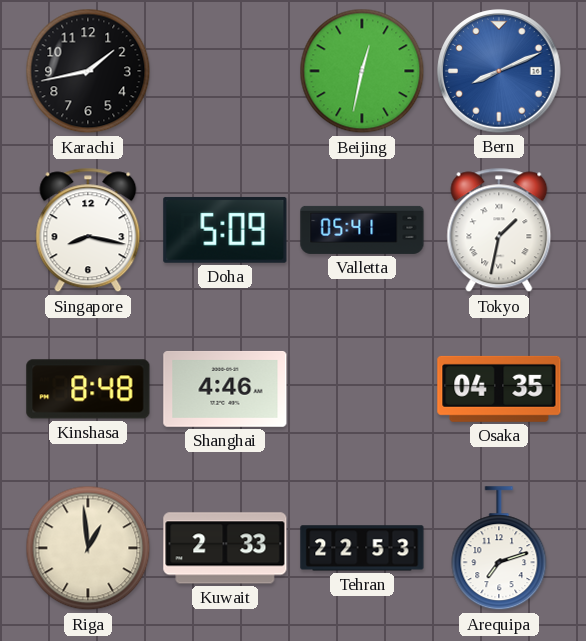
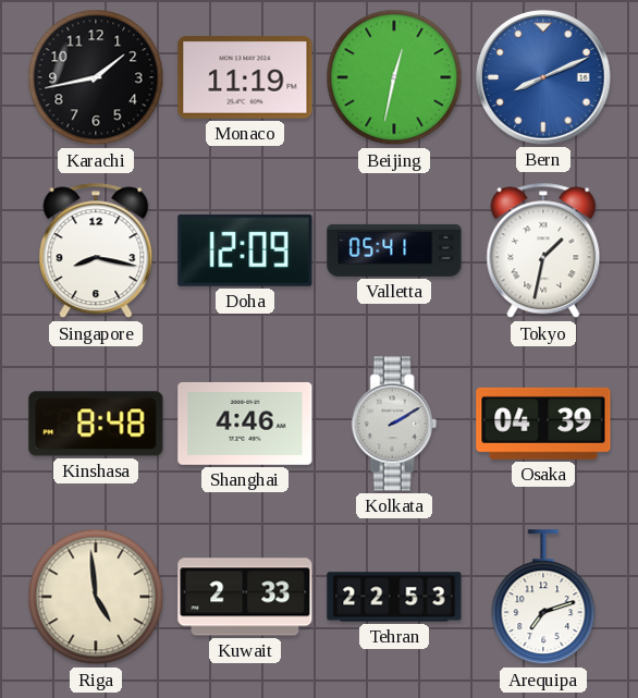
Monaco: none -> 11:19 (245, 77)
Doha: 5:09 -> 12:09 (245, 250)
Kolkata: none -> 2:10 (394, 424)
Osaka: 04:35 -> 04:39 (543, 424)
Riga: 12:59 -> 4:59 (96, 597)
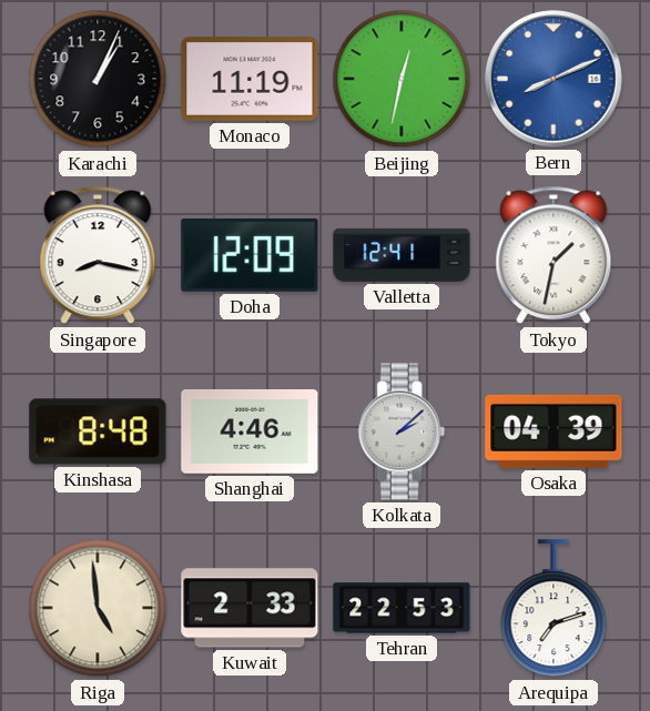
Karachi: 1:43 -> 1:04 (98, 79)
Valletta: 05:41 -> 12:41 (402, 255)
Kolkata: 2:10 -> 2:08 (402, 431)
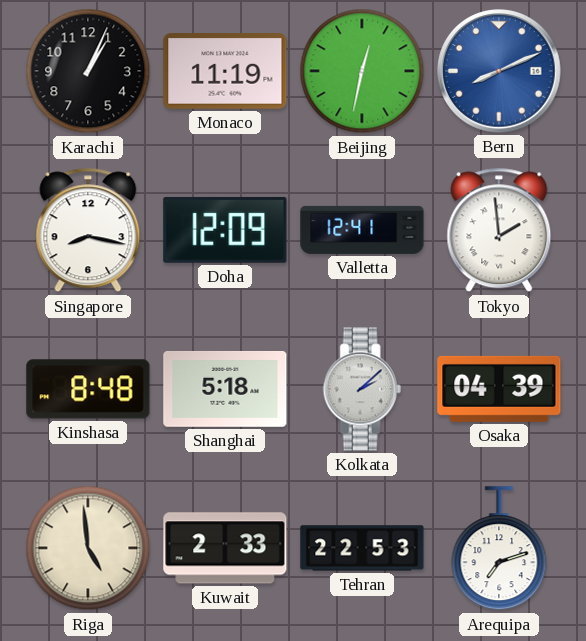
Tokyo: 1:32 -> 1:59 (499, 230)
Shanghai: 4:46 -> 5:18 (225, 389)
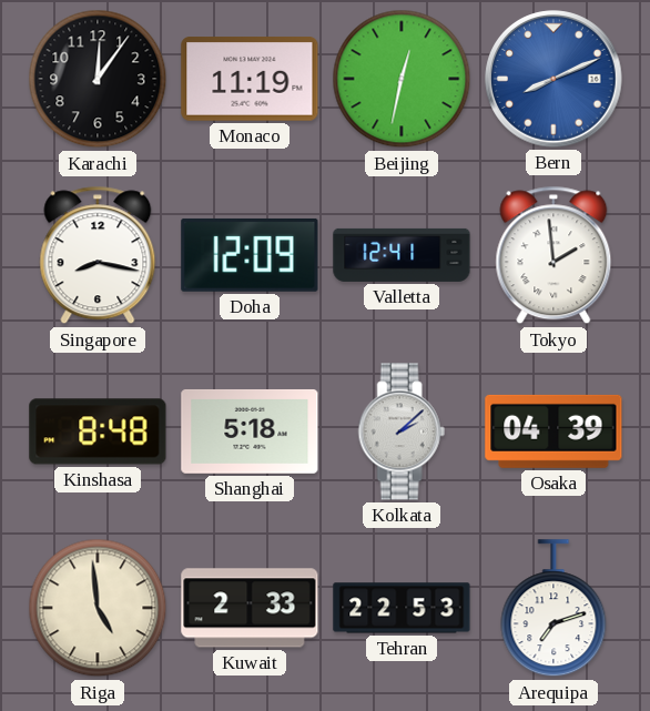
Karachi: 1:04 -> 12:06 (98, 79)
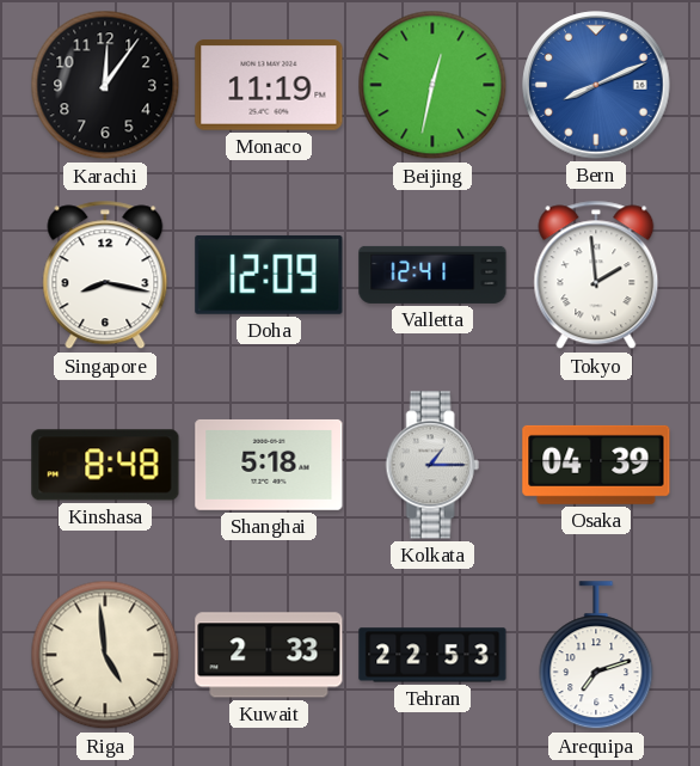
Kolkata: 2:08 -> 1:15 (432, 465)
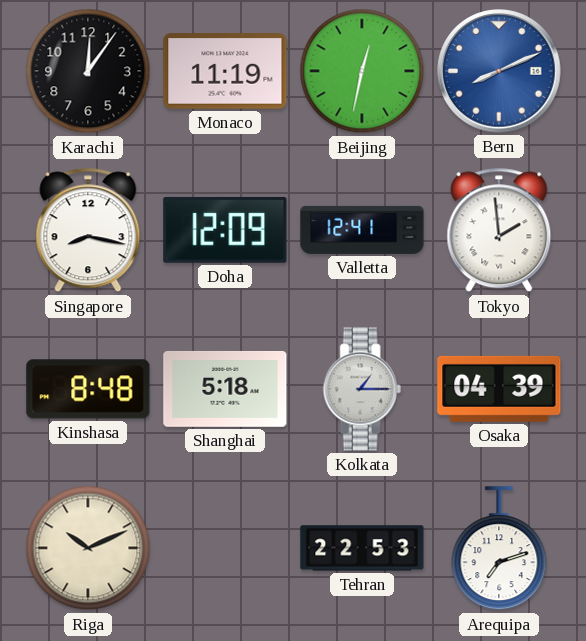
Riga: 4:59 -> 10:11 (88, 548)
Kuwait: 2:33 -> none (269, 655)
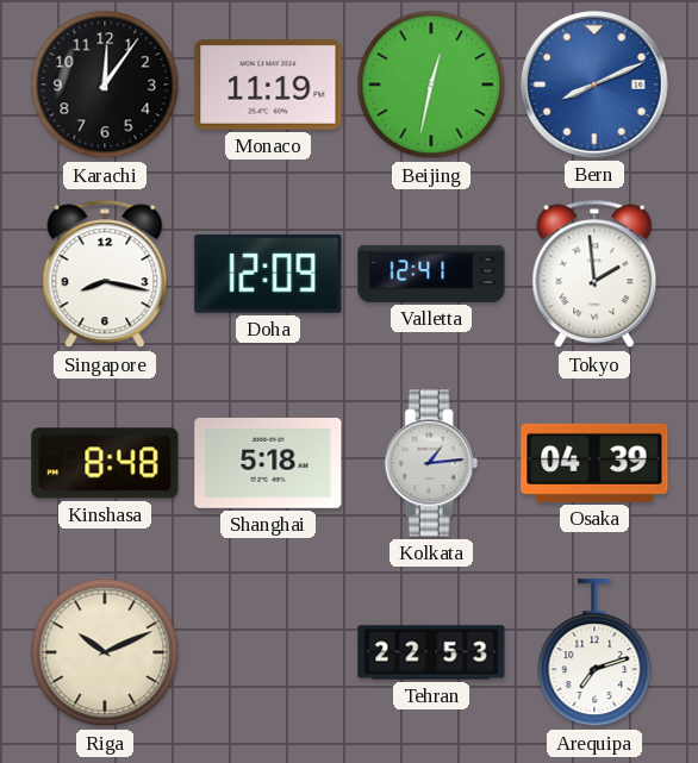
Kolkata: 1:15 -> 1:14 (431, 463)
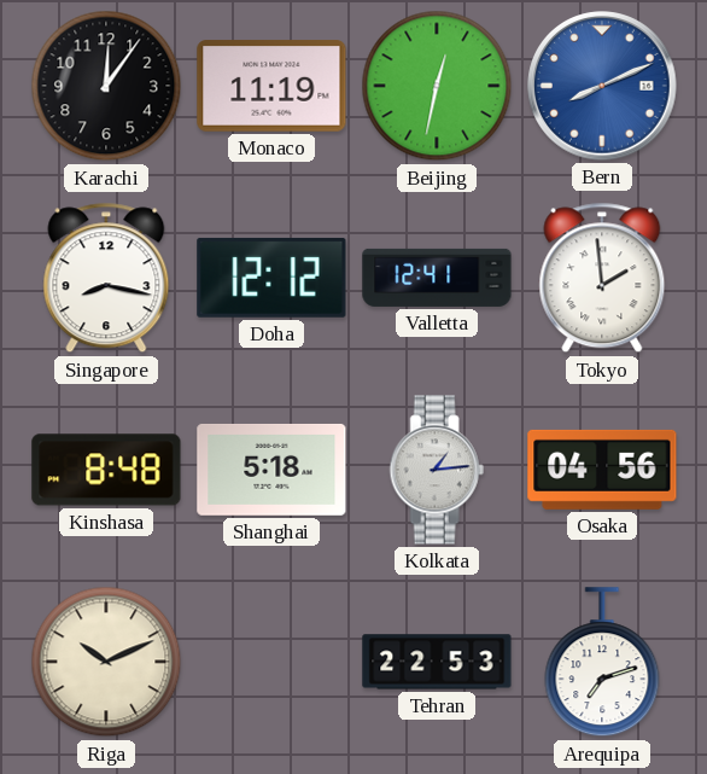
Doha: 12:09 -> 12:12 (271, 278)
Osaka: 04:39 -> 04:56 (602, 470)
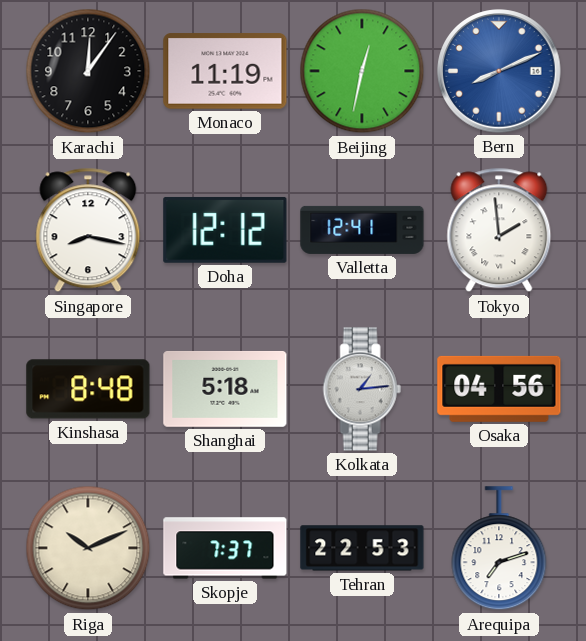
Skopje: none -> 7:37 (225, 548)
